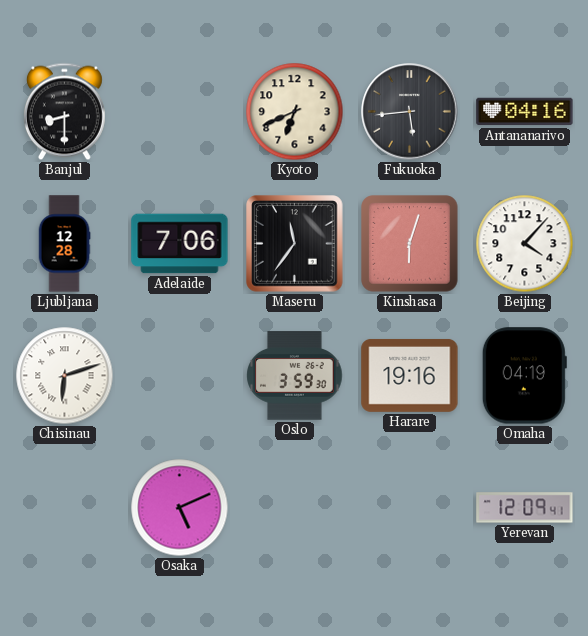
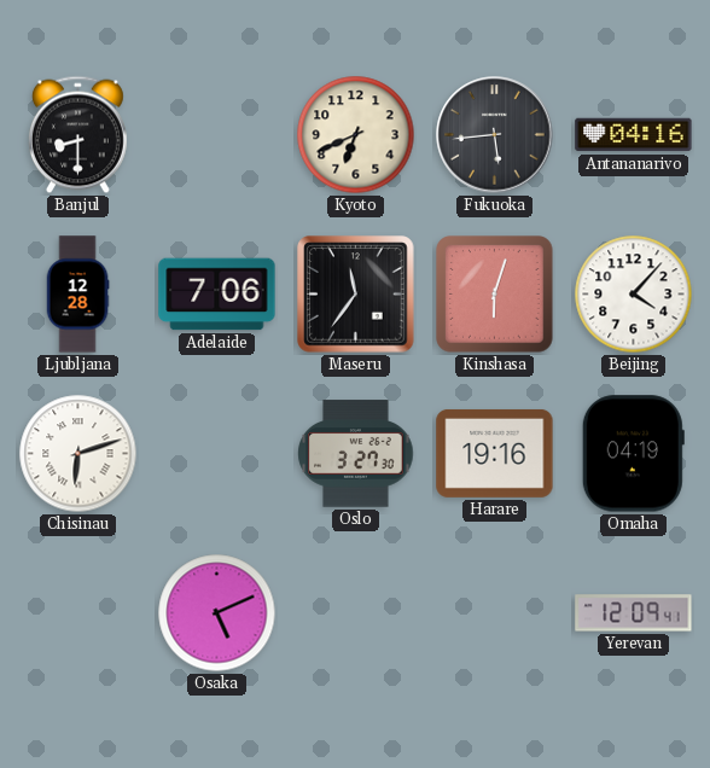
Oslo: 3:59 -> 3:27 (356, 454)
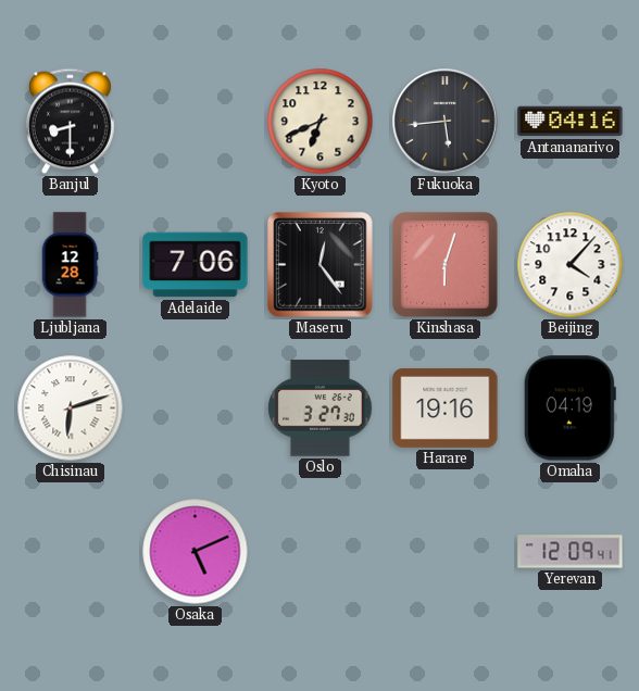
Maseru: 11:36 -> 12:24 (321, 265)
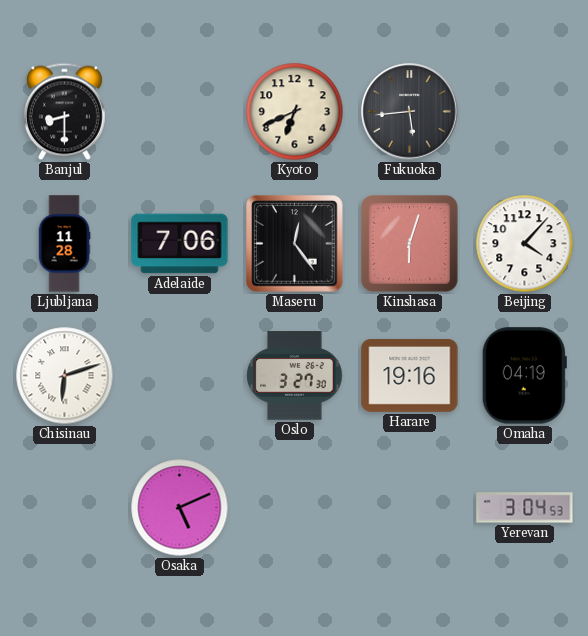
Antananarivo: 04:16 -> none (571, 122)
Ljubljana: 12:28 -> 11:28 (64, 244)
Yerevan: 12:09 -> 3:04 (525, 508)
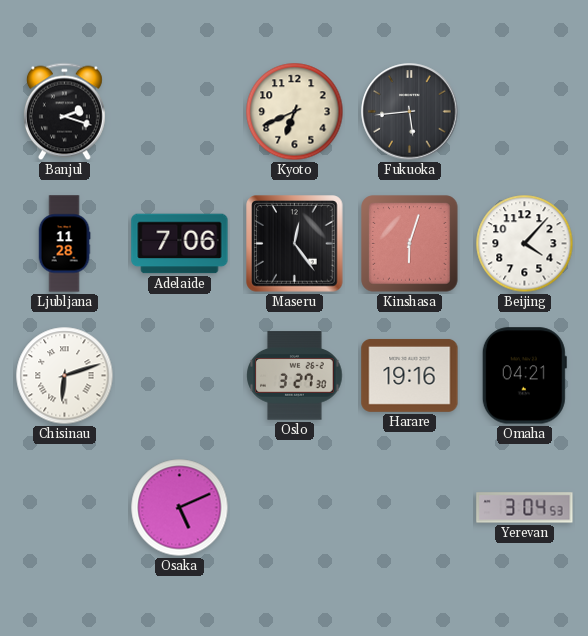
Banjul: 8:30 -> 2:18 (64, 112)
Omaha: 04:19 -> 04:21 (524, 376)
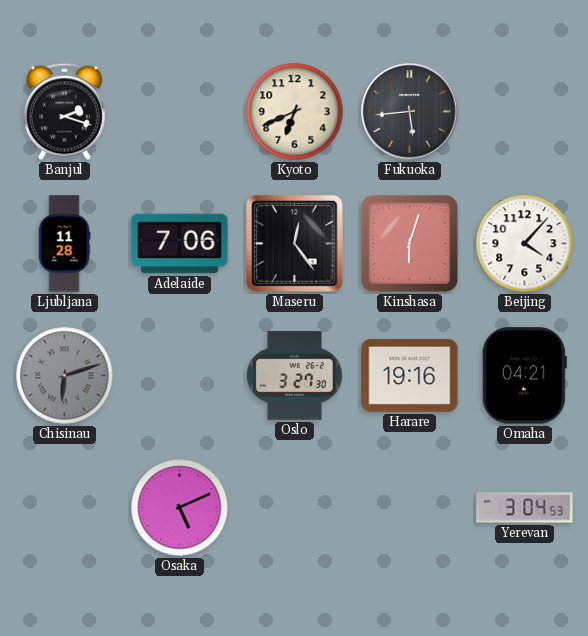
Chisinau dial: white -> grey (65, 376)
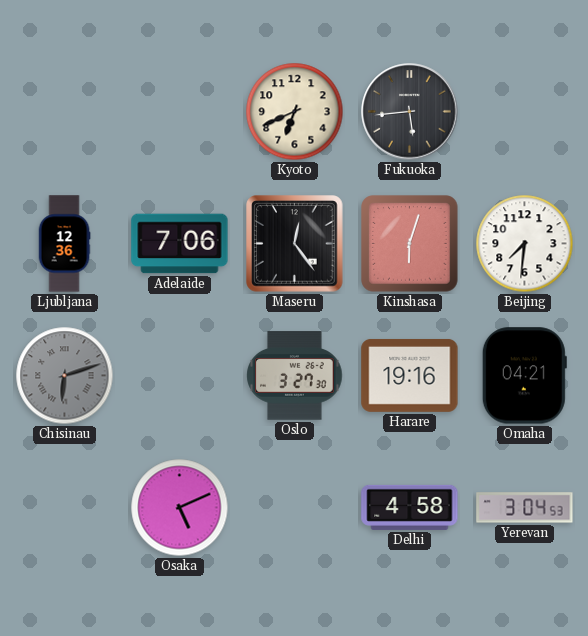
Banjul: 2:18 -> none (64, 112)
Ljubljana: 11:28 -> 12:36 (64, 244)
Beijing: 4:07 -> 7:31 (525, 244)
Delhi: none -> 4:58 (410, 507)
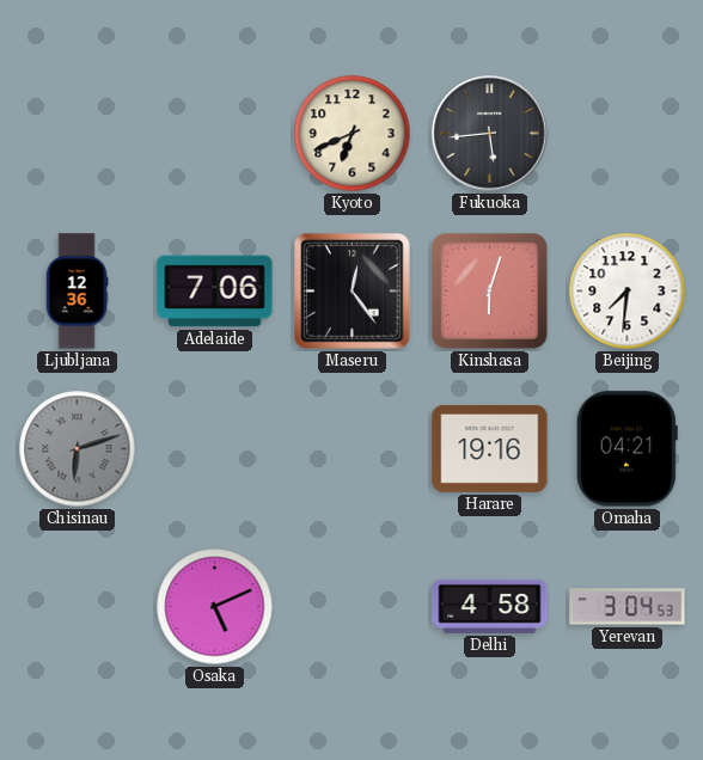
Oslo: 3:27 -> none (295, 376)
